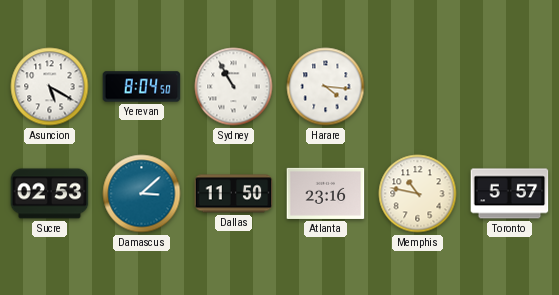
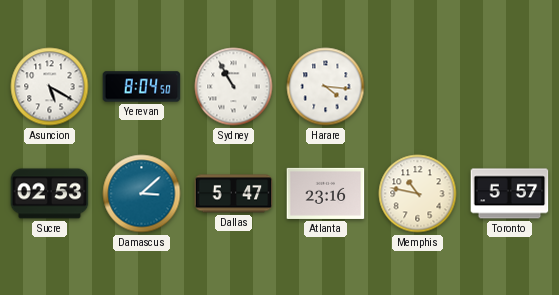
Dallas: 11:50 -> 5:47 (234, 194)
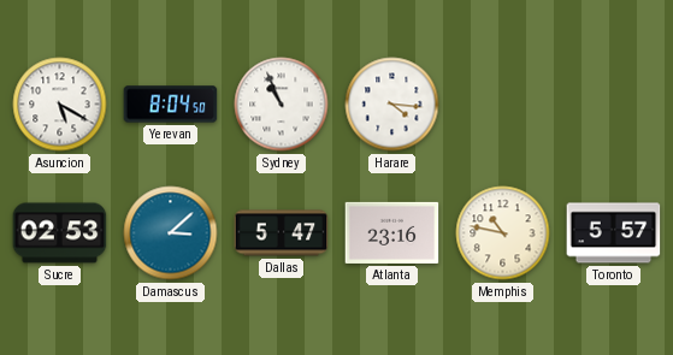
Sydney: 10:55 -> 10:56 (282, 105)
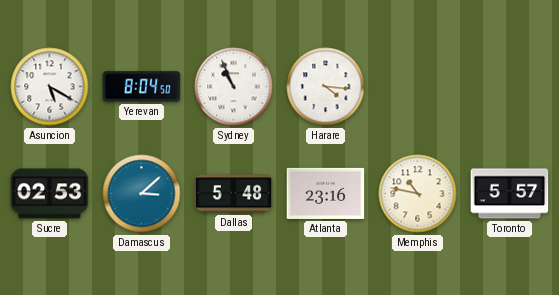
Dallas: 5:47 -> 5:48 (234, 194)
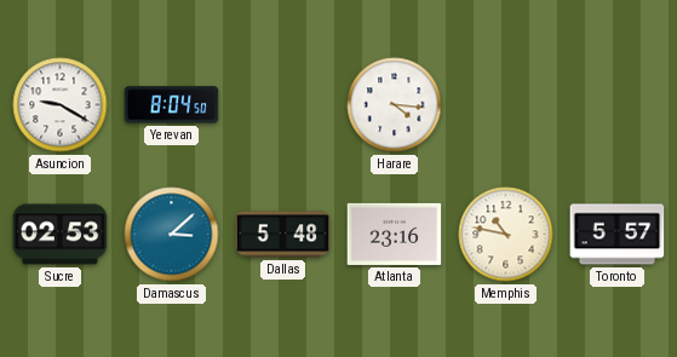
Asuncion: 5:20 -> 9:20 (61, 105)
Sydney: 10:56 -> none (234, 87)
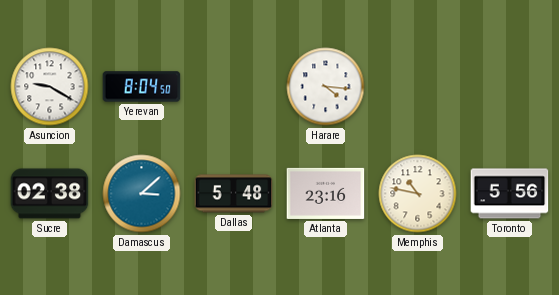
Sucre: 02:53 -> 02:38 (50, 194)
Toronto: 5:57 -> 5:56 (510, 194)
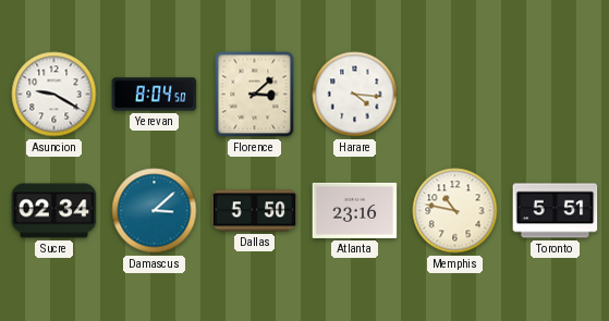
Florence: none -> 3:08 (255, 95)
Sucre: 02:38 -> 02:34 (54, 211)
Dallas: 5:48 -> 5:50 (255, 211)
Toronto: 5:56 -> 5:51 (556, 211)
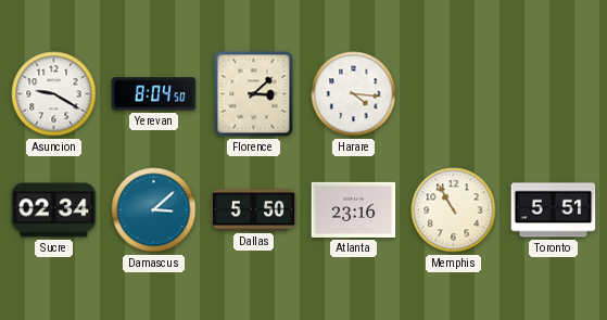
Memphis: 10:47 -> 10:55 (454, 210)
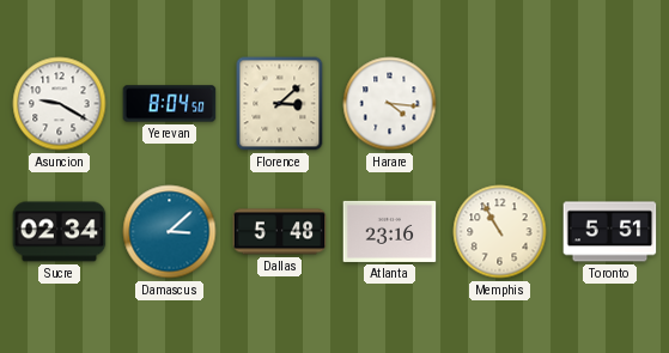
Dallas: 5:50 -> 5:48 (280, 232)
